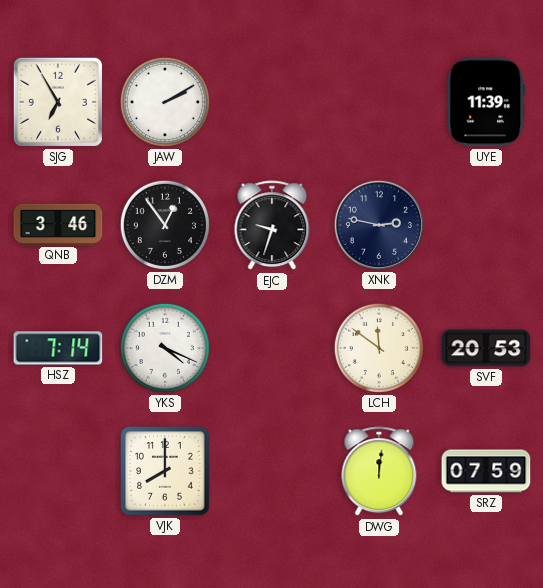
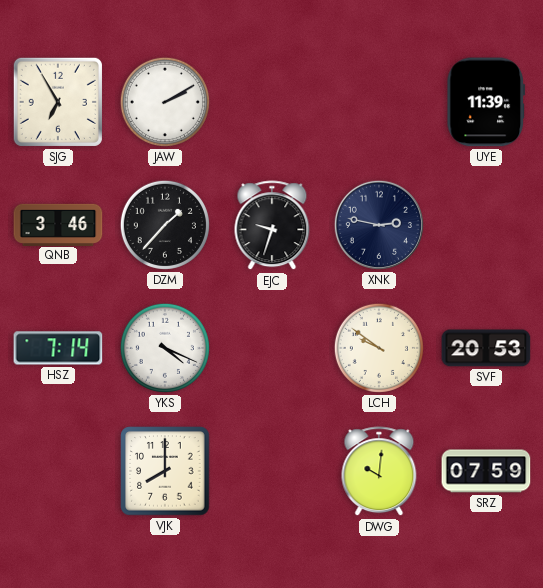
DZM: 12:54 -> 1:37 (165, 225)
LCH: 11:51 -> 9:51 (379, 348)
DWG: 12:01 -> 10:01 (379, 472)
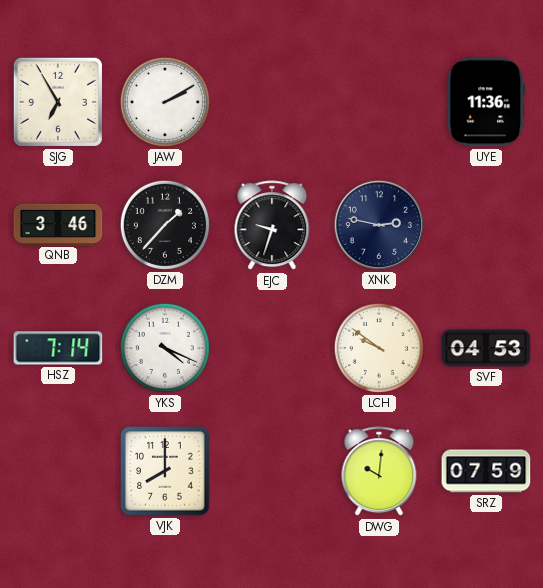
UYE: 11:39 -> 11:36 (486, 102)
SVF: 20:53 -> 04:53 (486, 348)
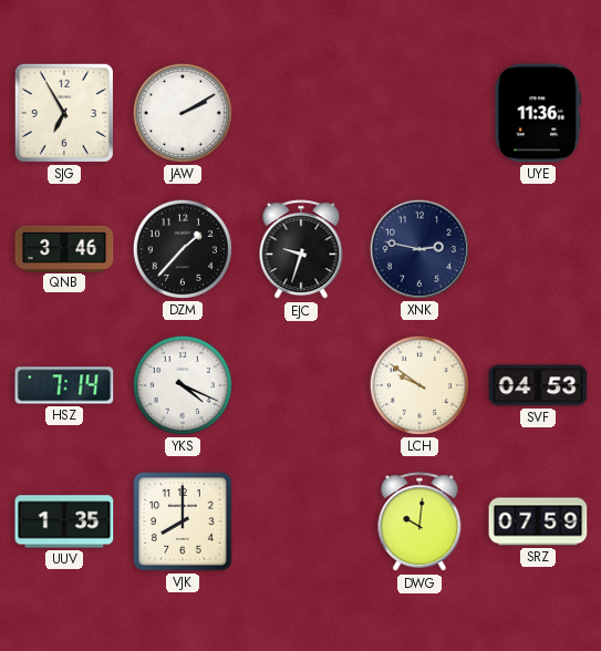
UUV: none -> 1:35 (64, 521)
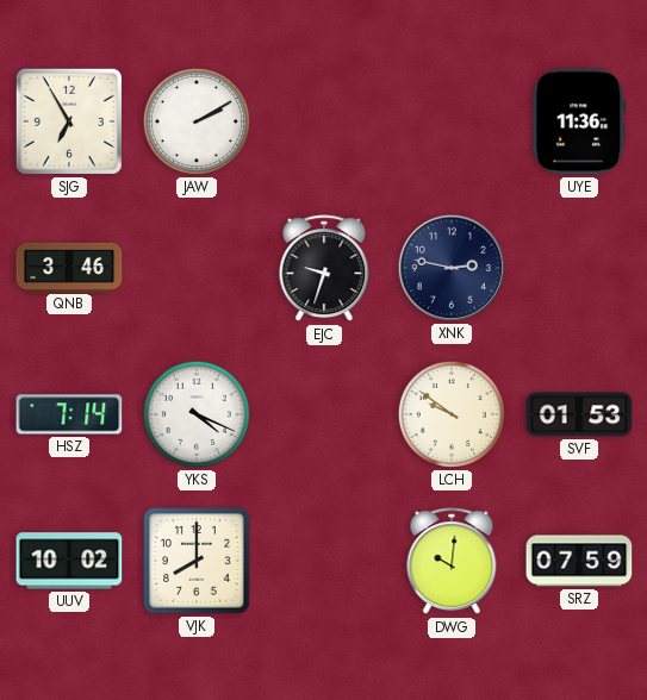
DZM: 1:37 -> none (183, 249)
SVF: 04:53 -> 01:53 (579, 414)
UUV: 1:35 -> 10:02 (69, 561)
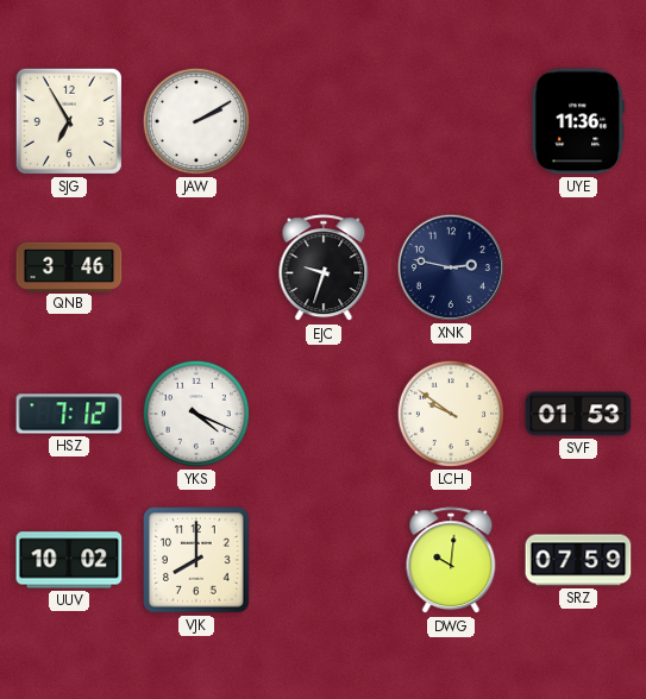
HSZ: 7:14 -> 7:12 (69, 414)
